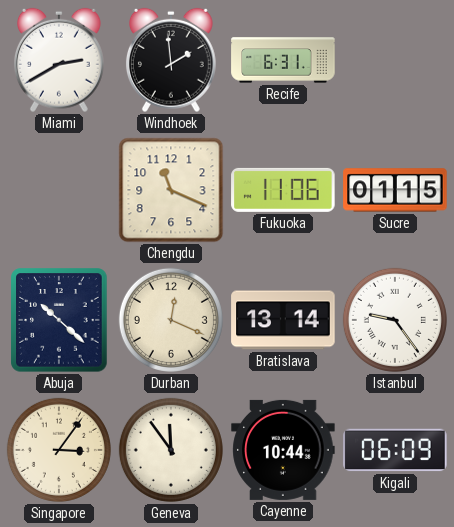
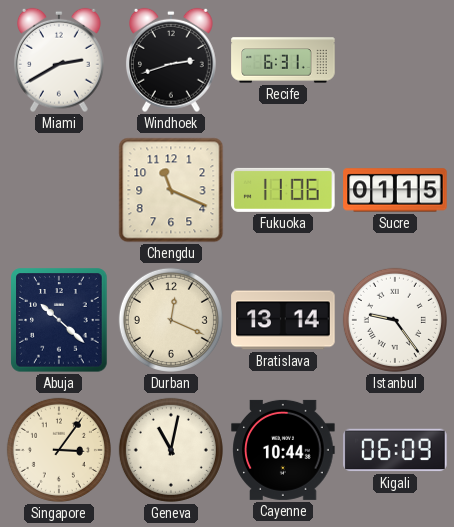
Windhoek: 1:59 -> 2:42 (171, 60)
Geneva: 11:54 -> 11:02 (171, 450)
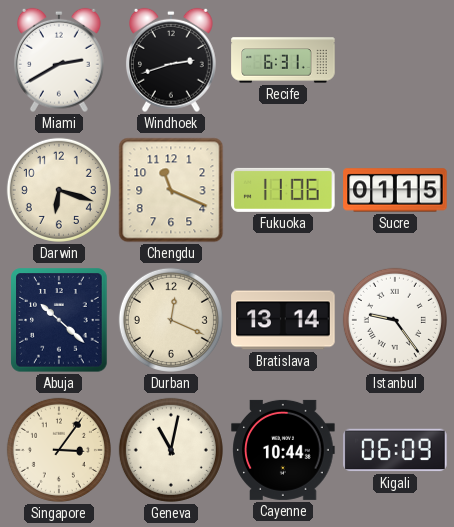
Darwin: none -> 6:18 (59, 190)
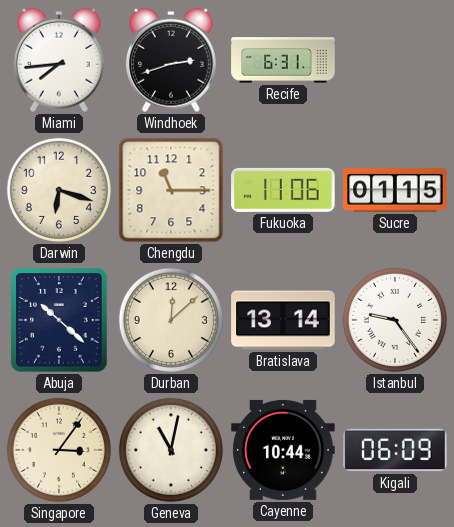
Miami: 2:40 -> 7:44 (59, 60)
Chengdu: 11:19 -> 11:15 (171, 190)
Durban: 12:19 -> 12:08 (171, 320)
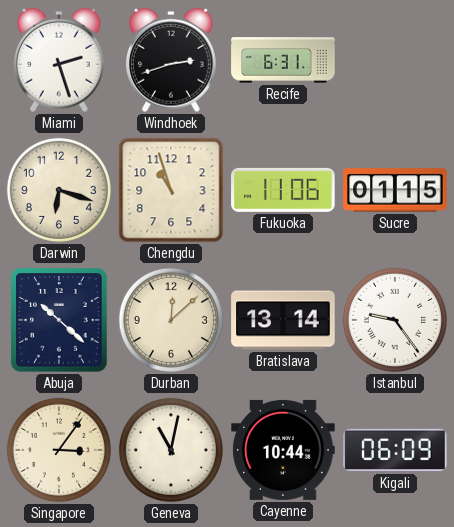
Miami: 7:44 -> 2:27 (59, 60)
Chengdu: 11:15 -> 10:57 (171, 190)
